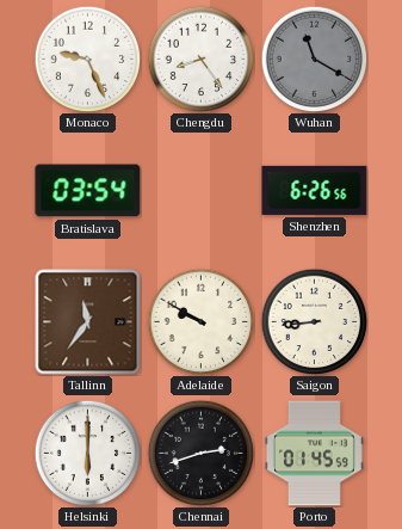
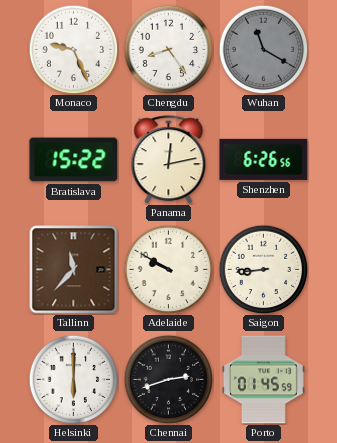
Bratislava: 03:54 -> 15:22 (74, 160)
Panama: none -> 12:13 (169, 160)
Tallinn: 11:36 -> 11:37 (74, 270)
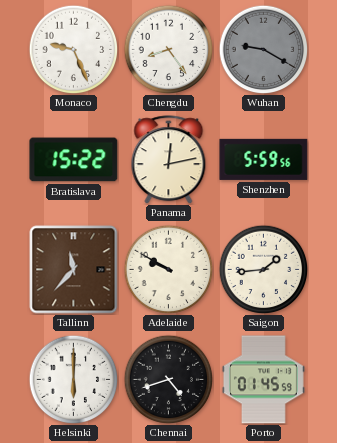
Wuhan: 11:20 -> 9:20 (263, 49)
Shenzhen: 6:26 -> 5:59 (264, 159)
Saigon: 8:44 -> 1:44 (263, 269)
Chennai: 2:42 -> 4:42 (168, 379)
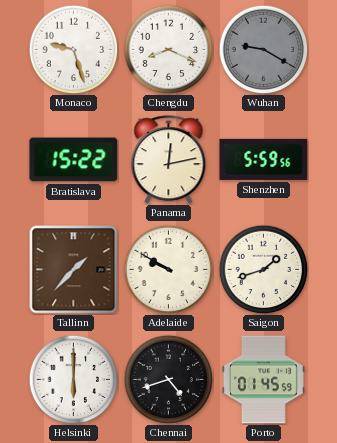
Monaco: 9:26 -> 9:27 (73, 49)
Chengdu: 8:24 -> 8:19 (168, 49)
Tallinn: 11:37 -> 1:37 (74, 270)
Saigon: 1:44 -> 1:42 (263, 269)
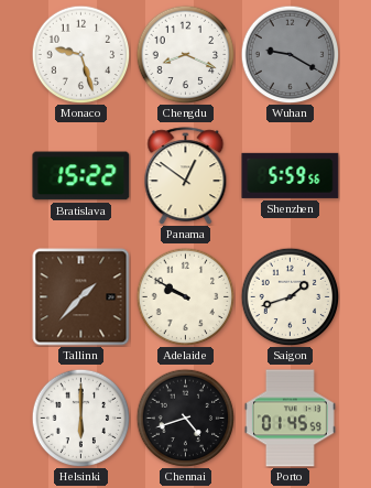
Panama: 12:13 -> 12:51 (186, 176)
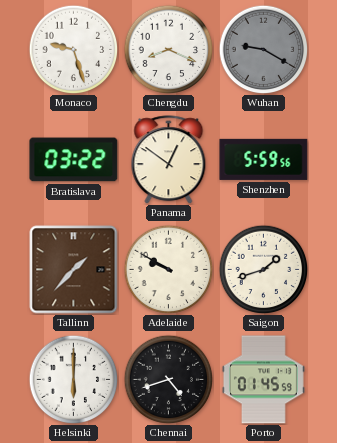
Bratislava: 15:22 -> 03:22 (74, 160)
